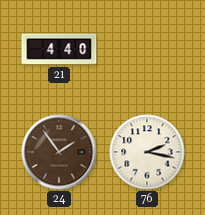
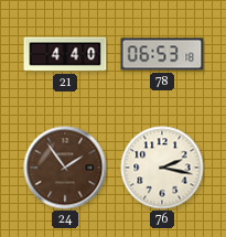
78: none -> 06:53 (162, 54)
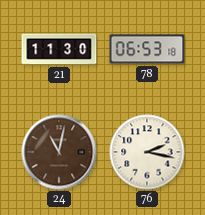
21: 4:40 -> 11:30 (59, 49)
24: 1:54 -> 11:02 (59, 152)
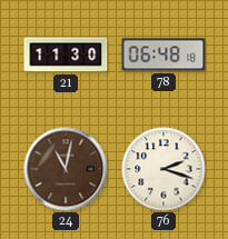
78: 06:53 -> 06:48 (163, 54)
76: 2:17 -> 2:18 (163, 169)
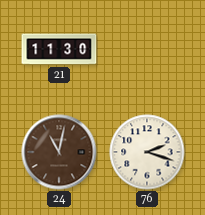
78: 06:48 -> none (163, 54)
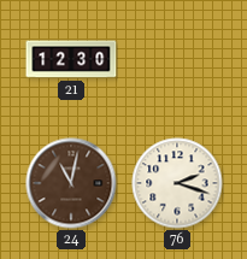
21: 11:30 -> 12:30 (71, 59)
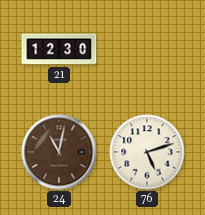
76: 2:18 -> 5:12 (147, 152)
